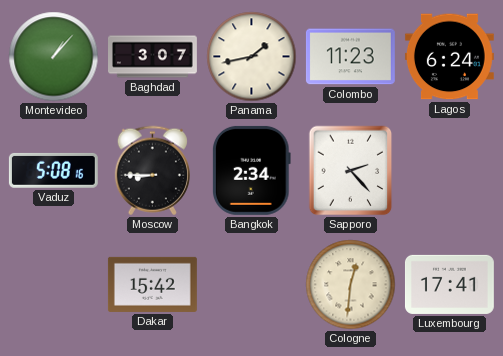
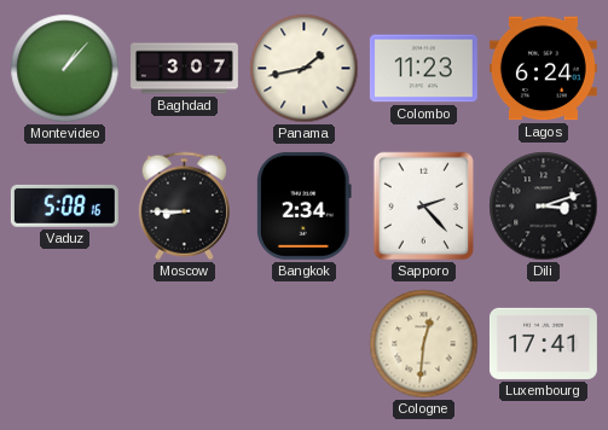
Dili: none -> 3:12 (544, 207)
Dakar: 15:42 -> none (152, 284)
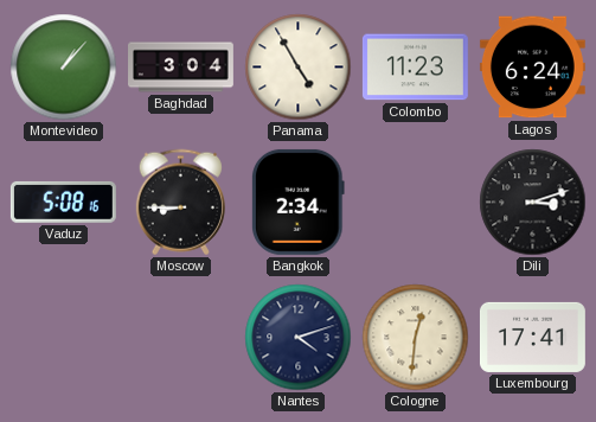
Baghdad: 3:07 -> 3:04 (181, 68)
Panama: 1:43 -> 4:55 (299, 68)
Sapporo: 2:23 -> none (424, 207)
Nantes: none -> 4:12 (299, 338)
